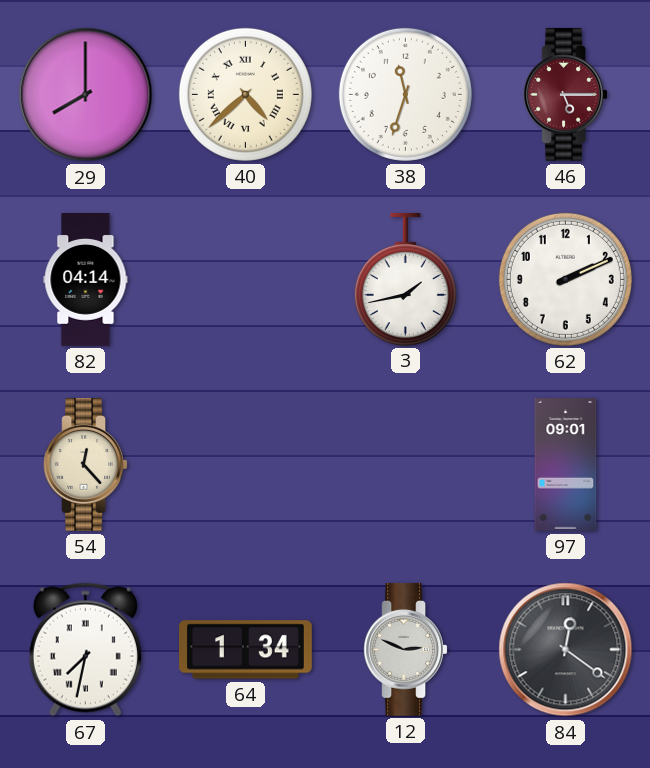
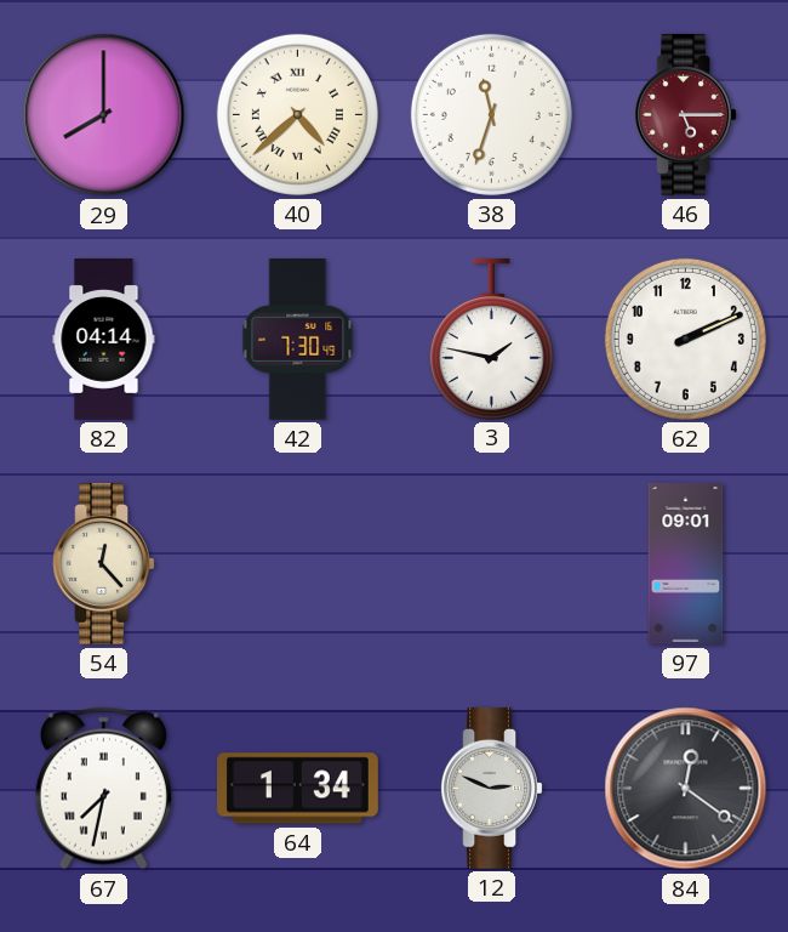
42: none -> 7:30 (298, 340)
3: 1:43 -> 1:47 (491, 339)
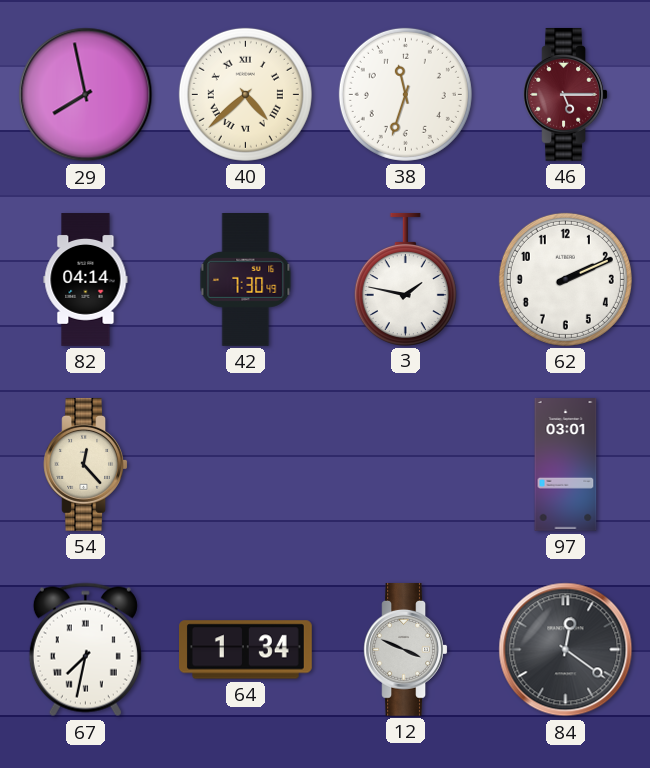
29: 8:00 -> 7:58 (86, 95)
97: 09:01 -> 03:01 (566, 465)
12: 2:49 -> 3:49 (406, 649)
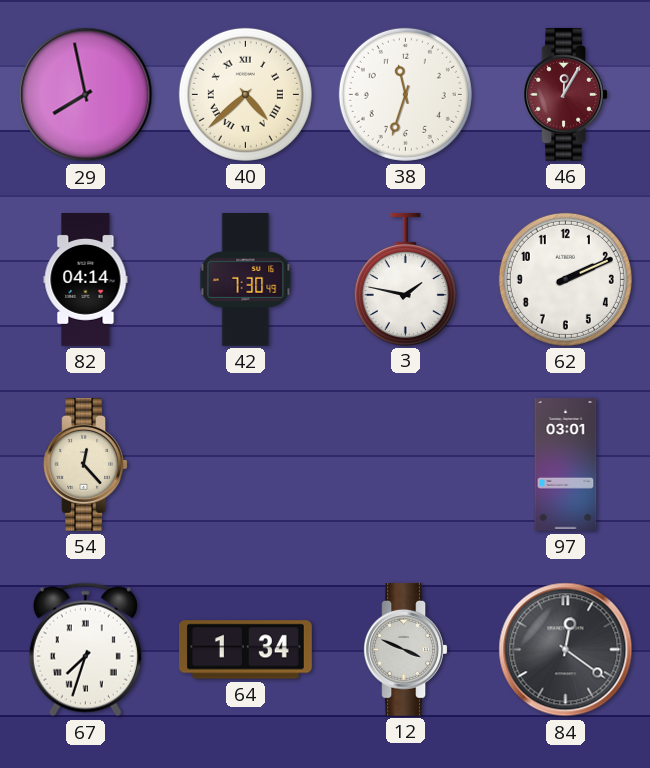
46: 5:15 -> 12:05 (566, 94)
67: 7:32 -> 7:33 (85, 650)
